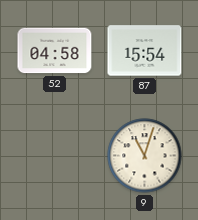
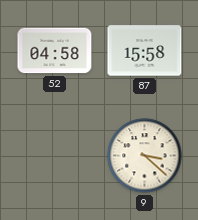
87: 15:54 -> 15:58 (145, 51)
9: 11:03 -> 3:22 (145, 156)
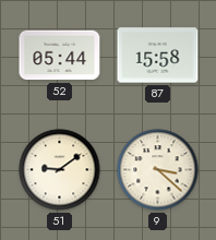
52: 04:58 -> 05:44 (60, 56)
51: none -> 9:09 (60, 170)
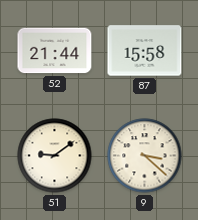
52: 05:44 -> 21:44 (55, 51)
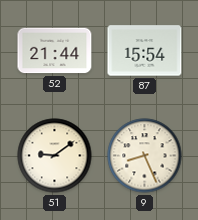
87: 15:58 -> 15:54 (145, 51)
9: 3:22 -> 8:26 (145, 156)
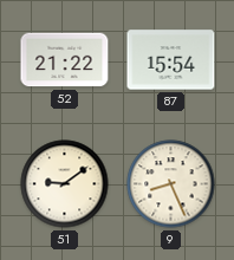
52: 21:44 -> 21:22 (65, 60)
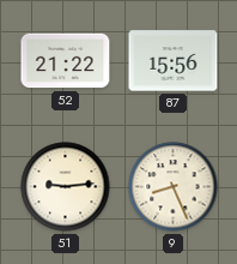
87: 15:54 -> 15:56 (174, 61)
51: 9:09 -> 9:14 (66, 187)
